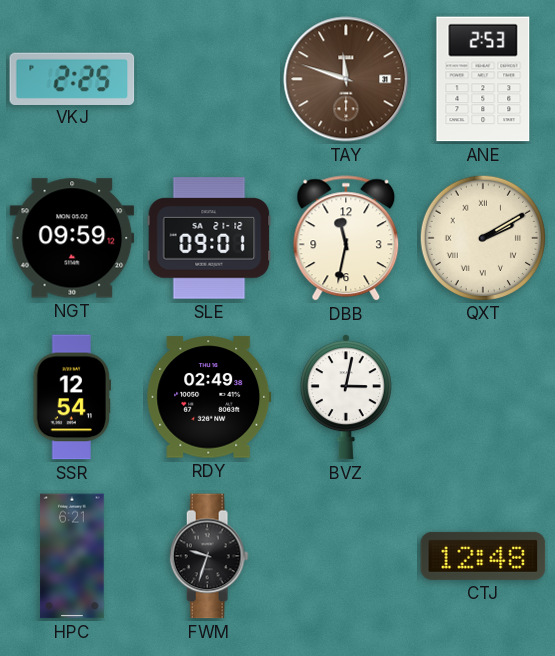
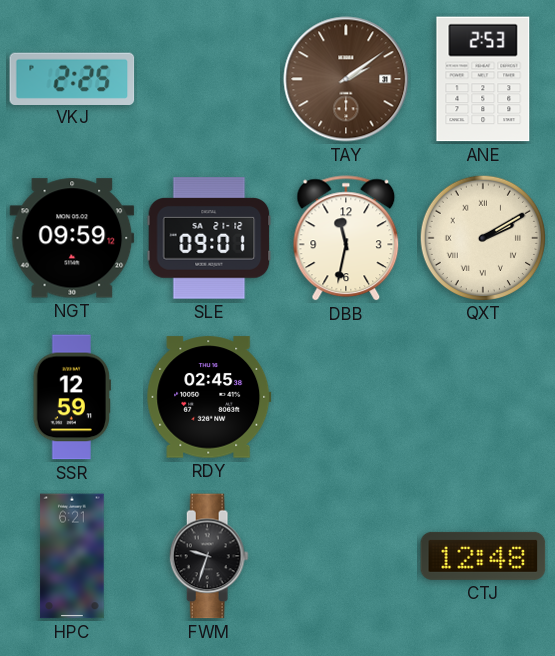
TAY: 11:48 -> 2:09 (346, 79)
SSR: 12:54 -> 12:59 (72, 397)
RDY: 02:49 -> 02:45 (209, 397)
BVZ: 3:02 -> none (346, 397)
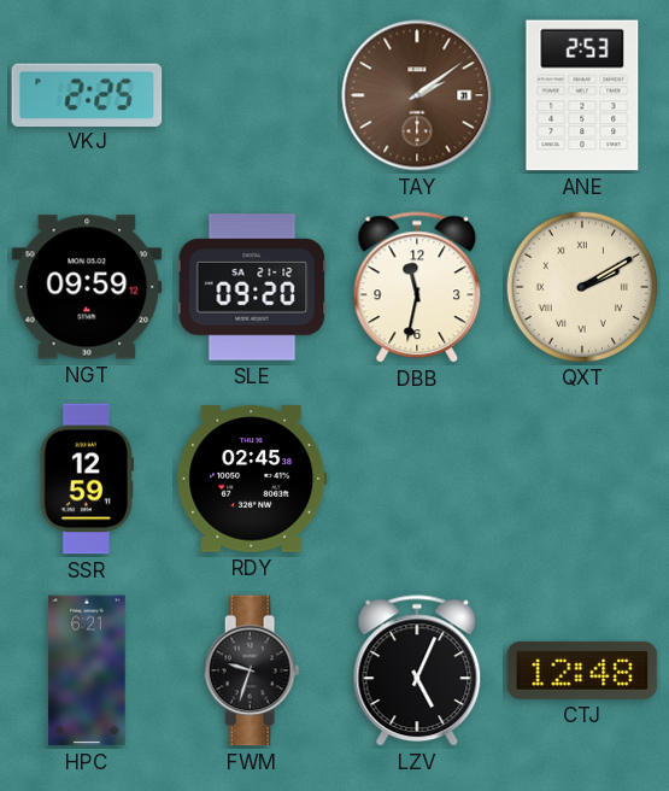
SLE: 09:01 -> 09:20 (252, 287)
LZV: none -> 5:04 (417, 672)
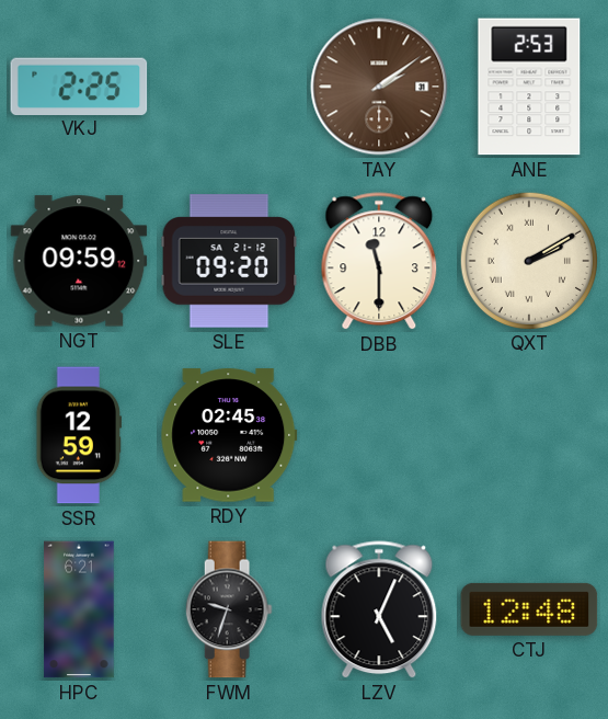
DBB: 11:32 -> 11:30 (379, 262)
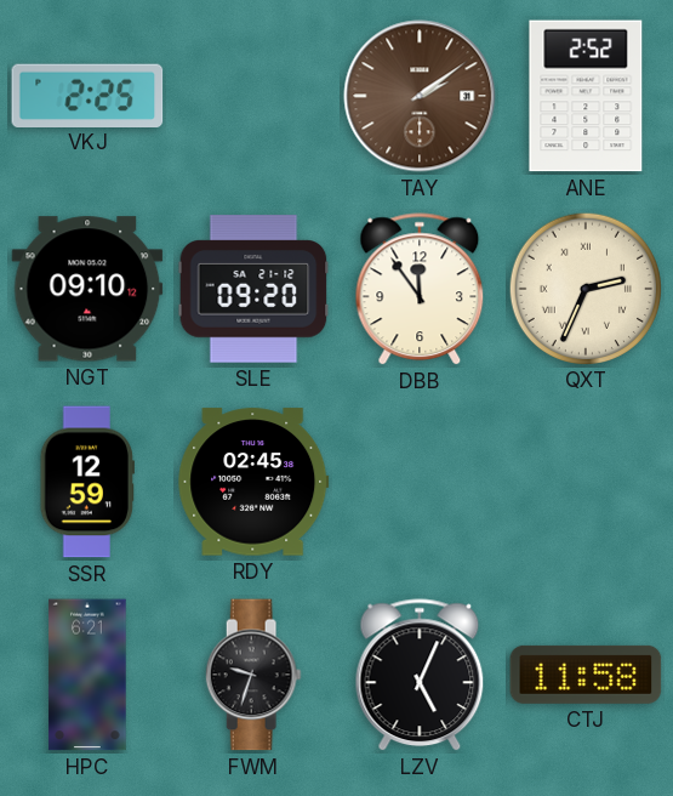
ANE: 2:53 -> 2:52 (586, 96)
NGT: 09:59 -> 09:10 (87, 289)
DBB: 11:30 -> 11:54 (420, 290)
QXT: 2:10 -> 2:34 (584, 288)
CTJ: 12:48 -> 11:58 (586, 675)
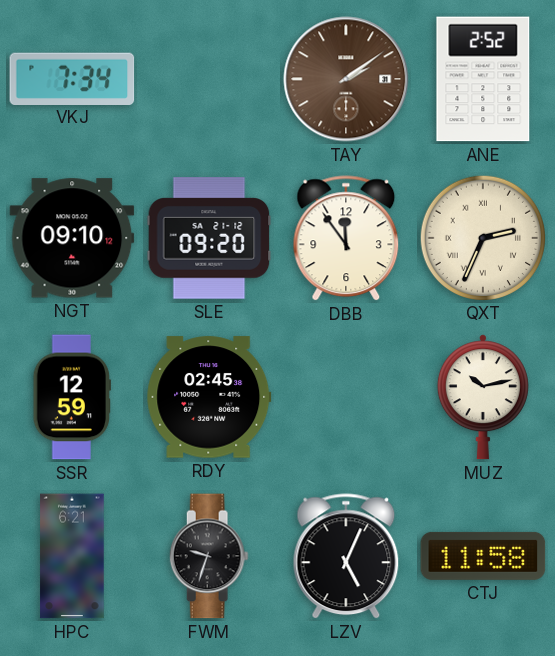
VKJ: 2:25 -> 7:34 (72, 78)
MUZ: none -> 10:13 (483, 397)
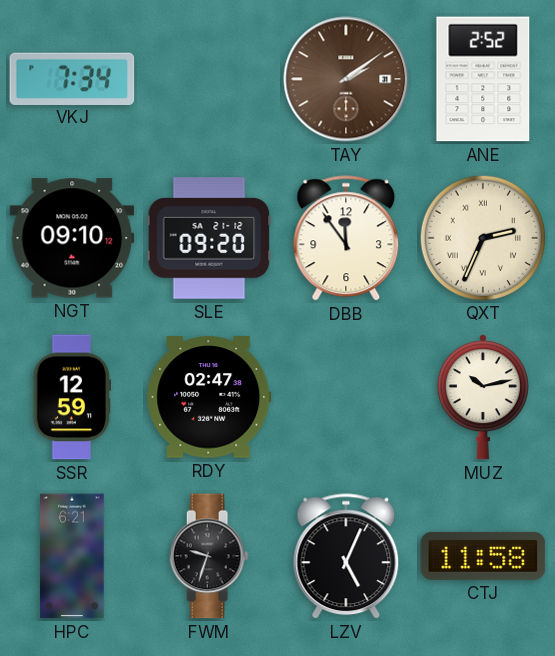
RDY: 02:45 -> 02:47 (209, 397)
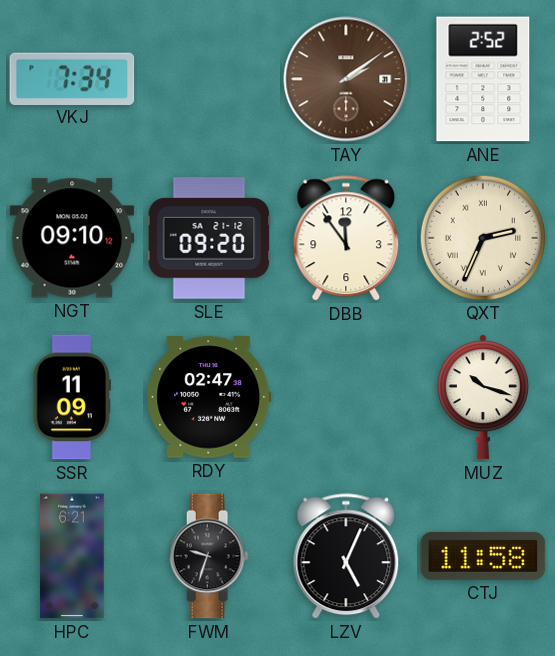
SSR: 12:59 -> 11:09 (72, 397)
MUZ: 10:13 -> 10:18 (483, 397)
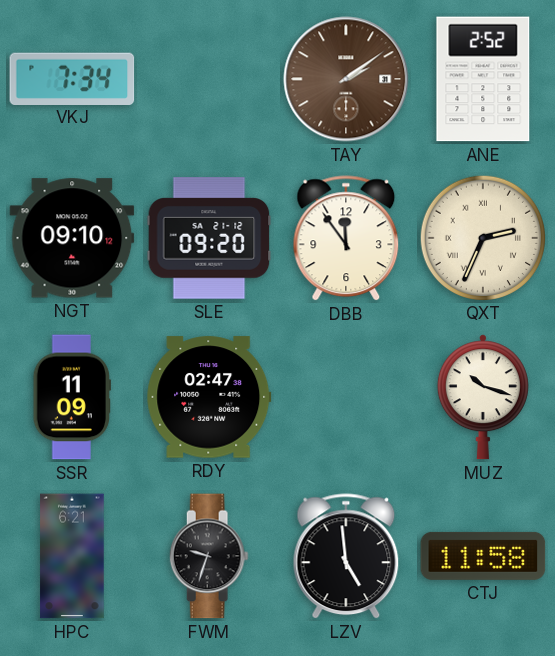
LZV: 5:04 -> 4:59 (346, 557)
